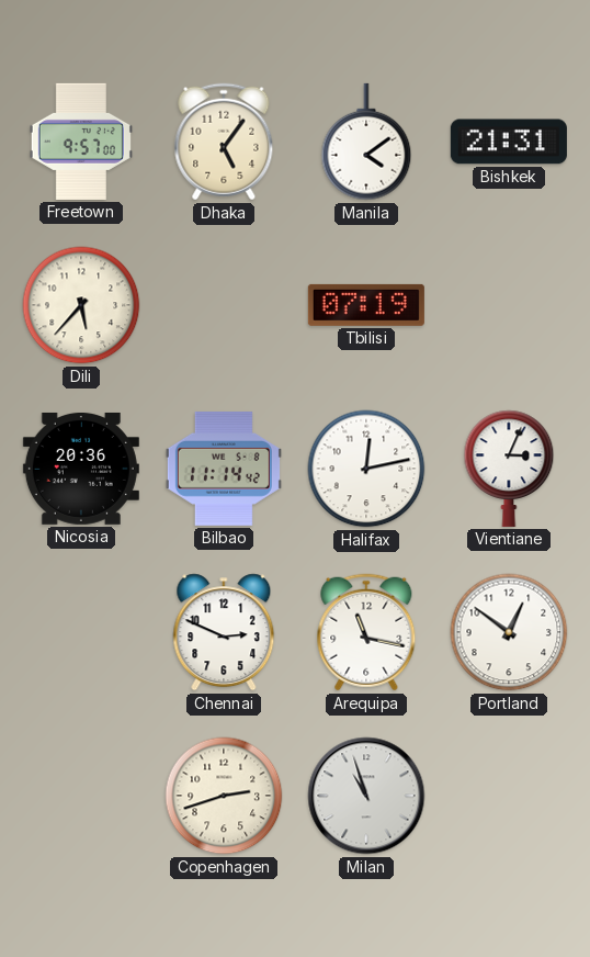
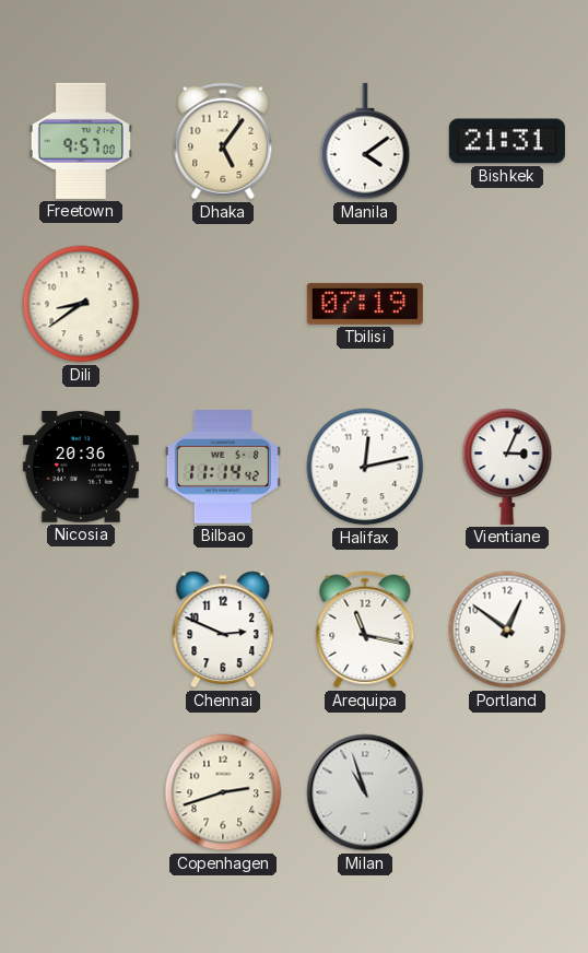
Dili: 5:37 -> 8:39 (81, 304)
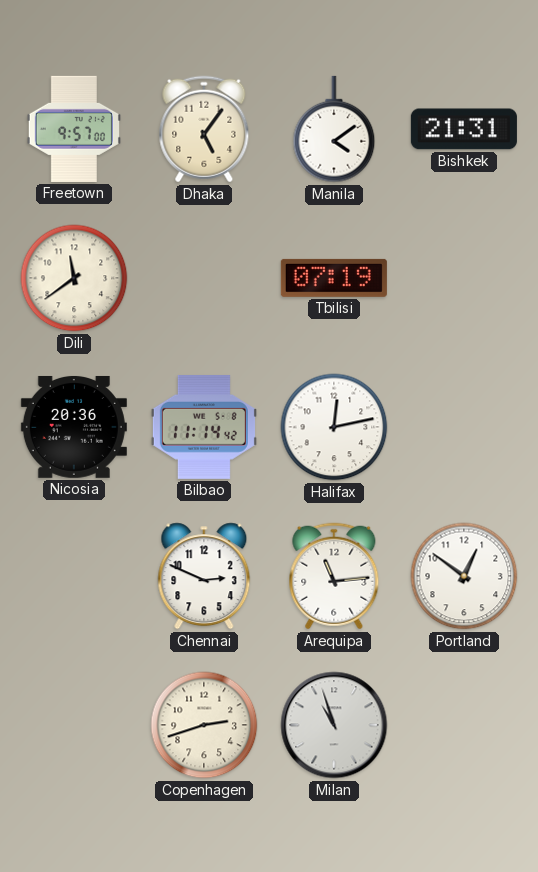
Dili: 8:39 -> 11:39 (74, 278)
Vientiane: 3:04 -> none (507, 467)
Arequipa: 11:17 -> 11:14 (334, 576)
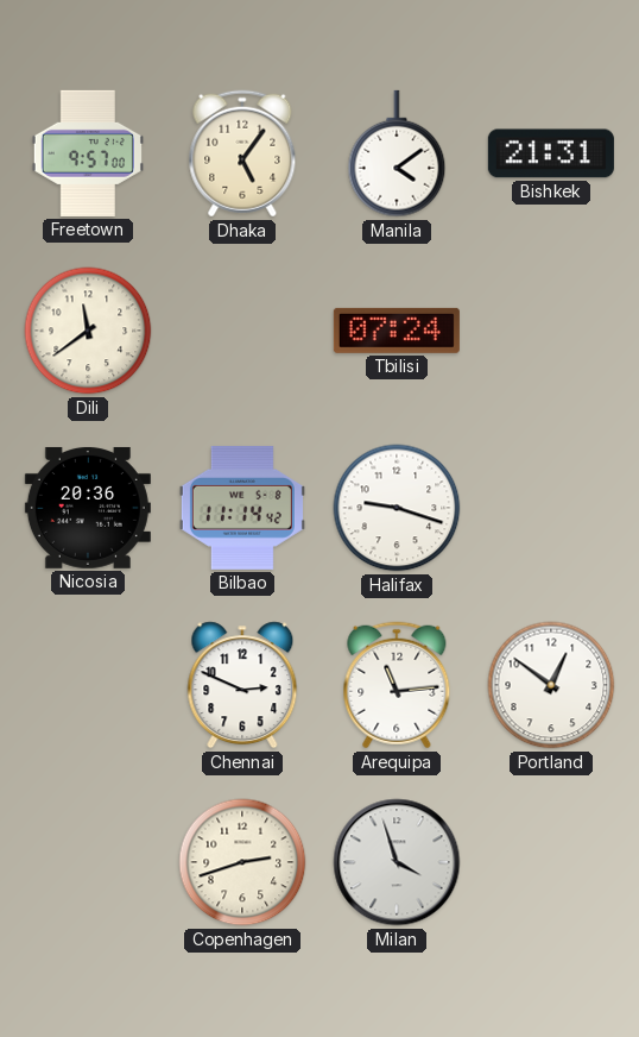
Tbilisi: 07:19 -> 07:24 (397, 331)
Halifax: 12:13 -> 9:18 (397, 508)
Milan: 10:57 -> 3:57 (397, 862)
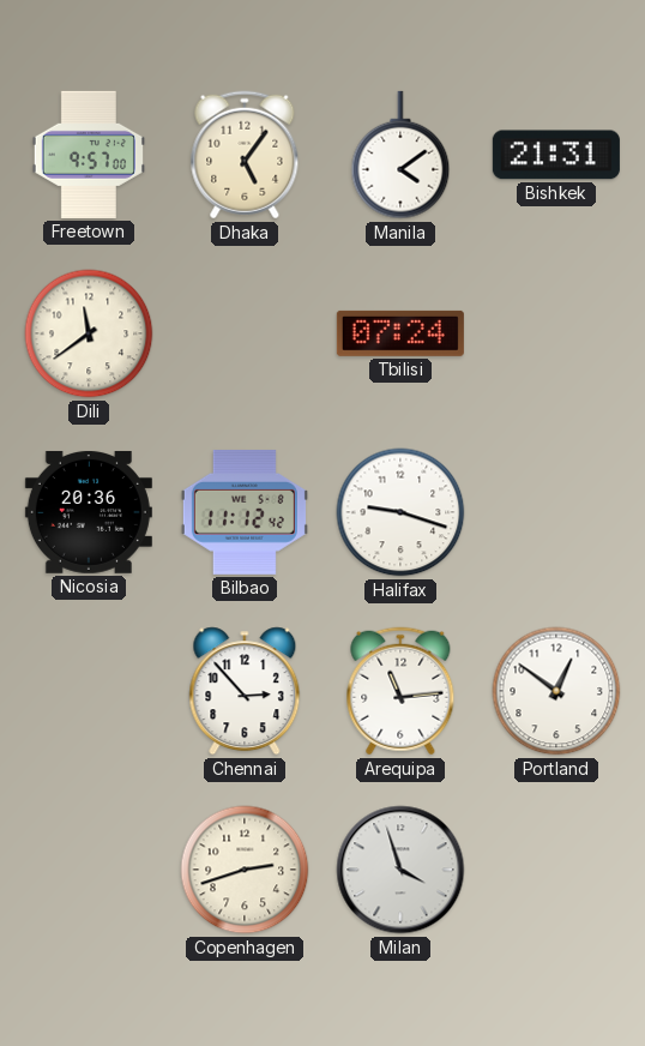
Bilbao: 11:14 -> 11:12 (245, 512)
Chennai: 2:49 -> 2:53 (245, 691)
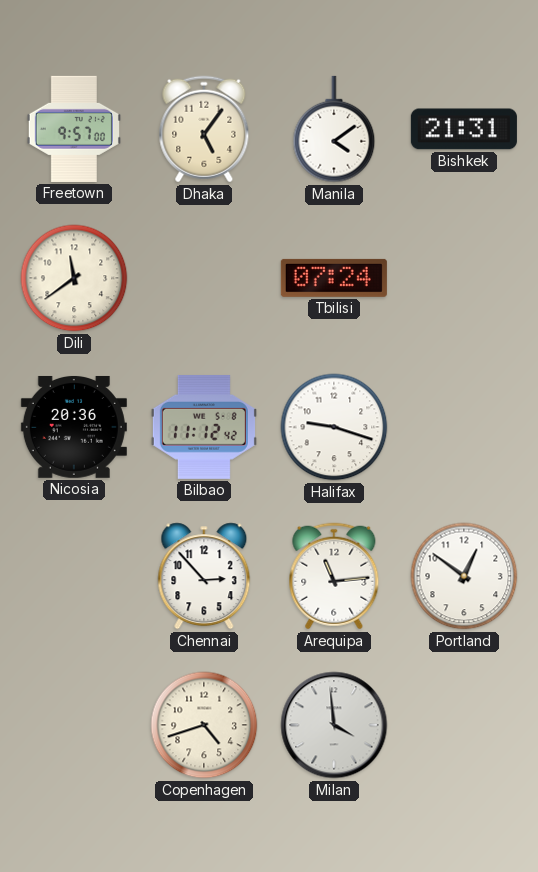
Copenhagen: 2:42 -> 4:42 (204, 725)
Milan: 3:57 -> 3:59 (334, 725)
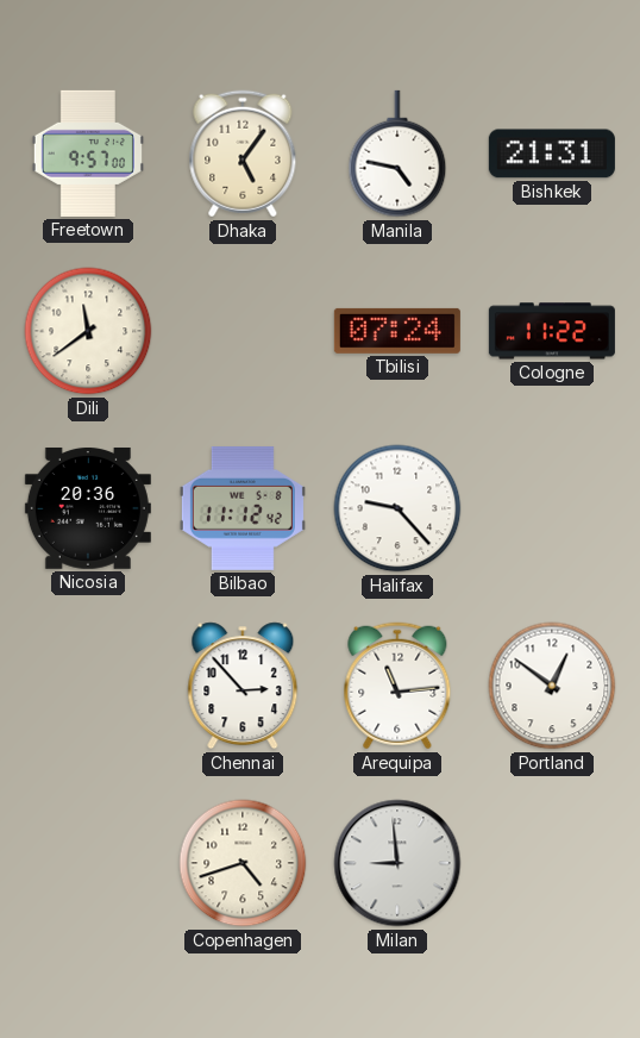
Manila: 4:09 -> 4:47 (397, 154)
Cologne: none -> 11:22 (552, 331)
Halifax: 9:18 -> 9:23 (397, 508)
Milan: 3:59 -> 8:59 (397, 863)
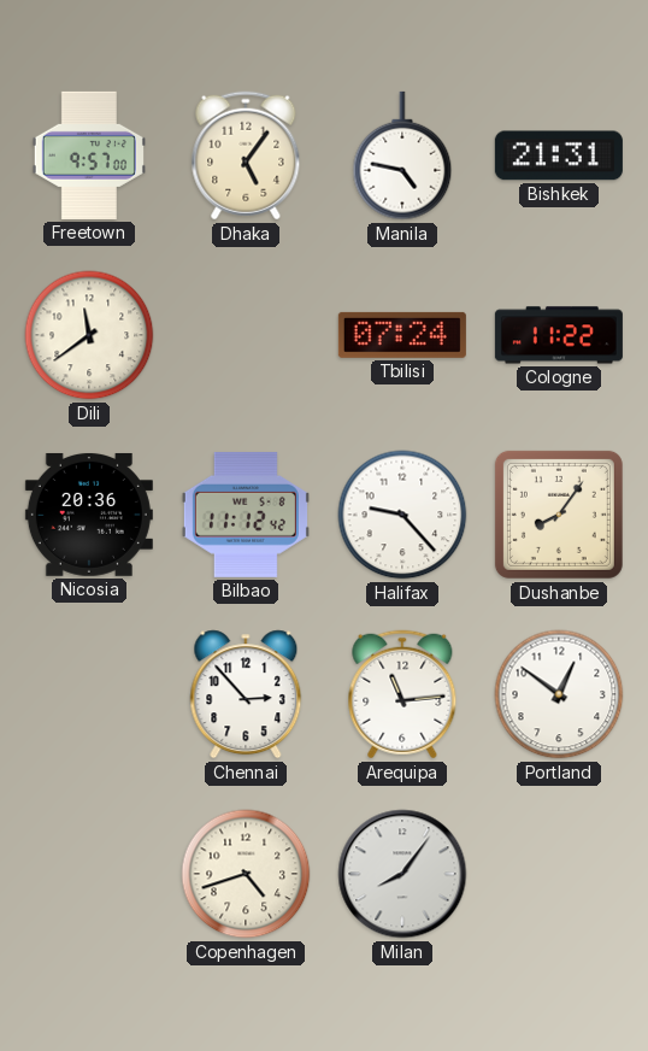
Dushanbe: none -> 8:06 (559, 515)
Milan: 8:59 -> 8:06 (402, 874)
